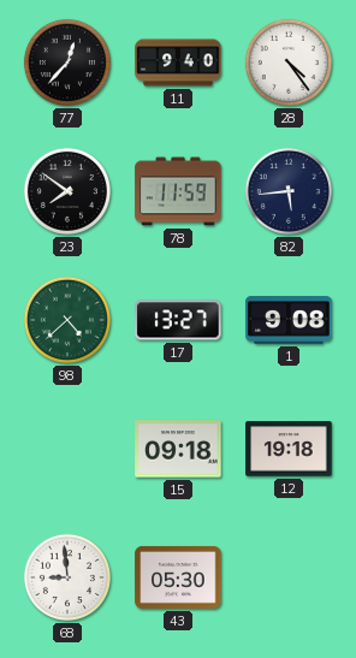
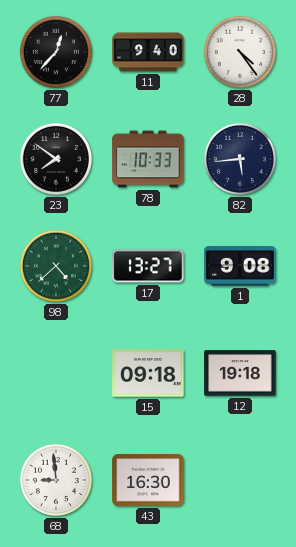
78: 11:59 -> 10:33 (148, 159)
43: 05:30 -> 16:30 (148, 480)
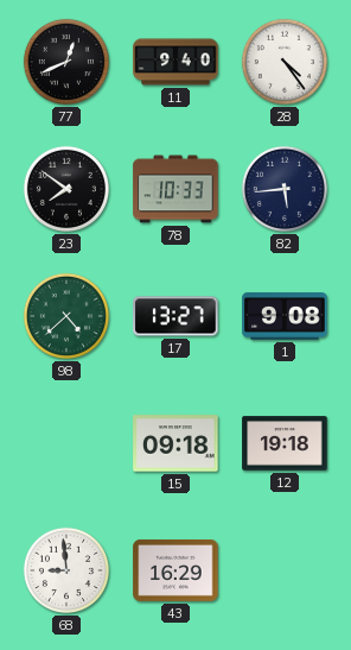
77: 12:37 -> 12:41 (66, 62)
43: 16:30 -> 16:29 (175, 570)
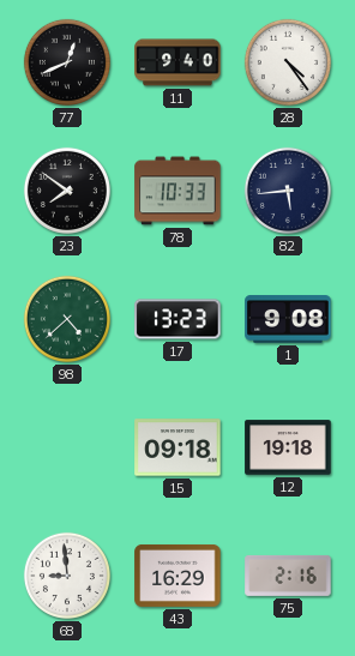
17: 13:27 -> 13:23 (177, 319)
75: none -> 2:16 (288, 576)
